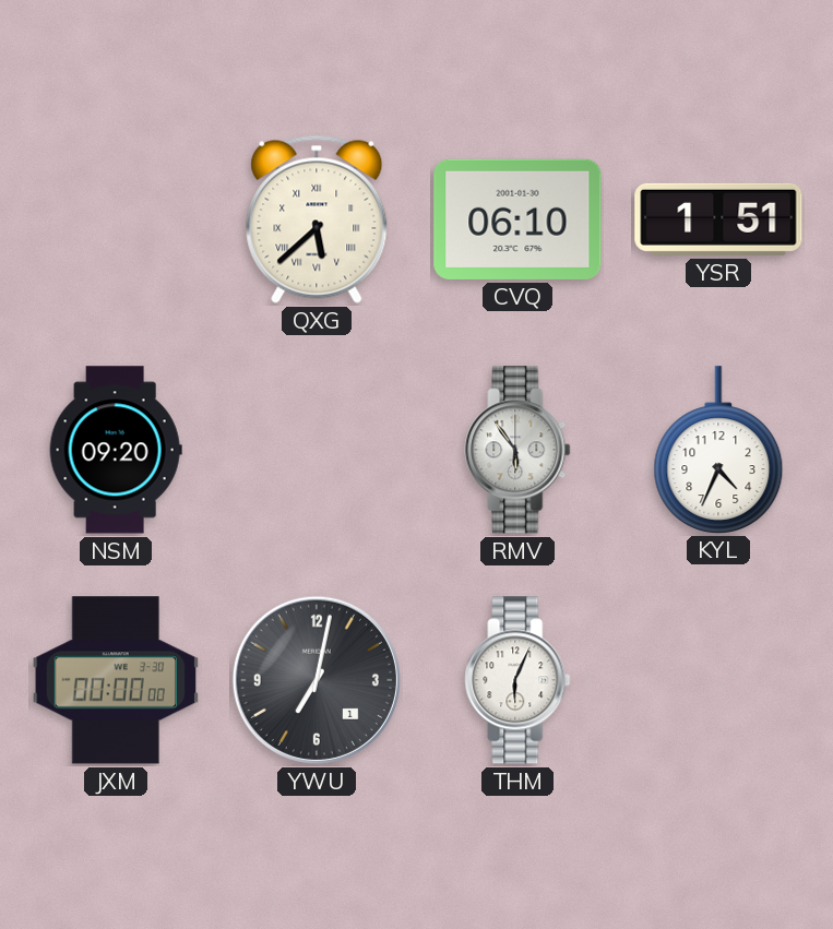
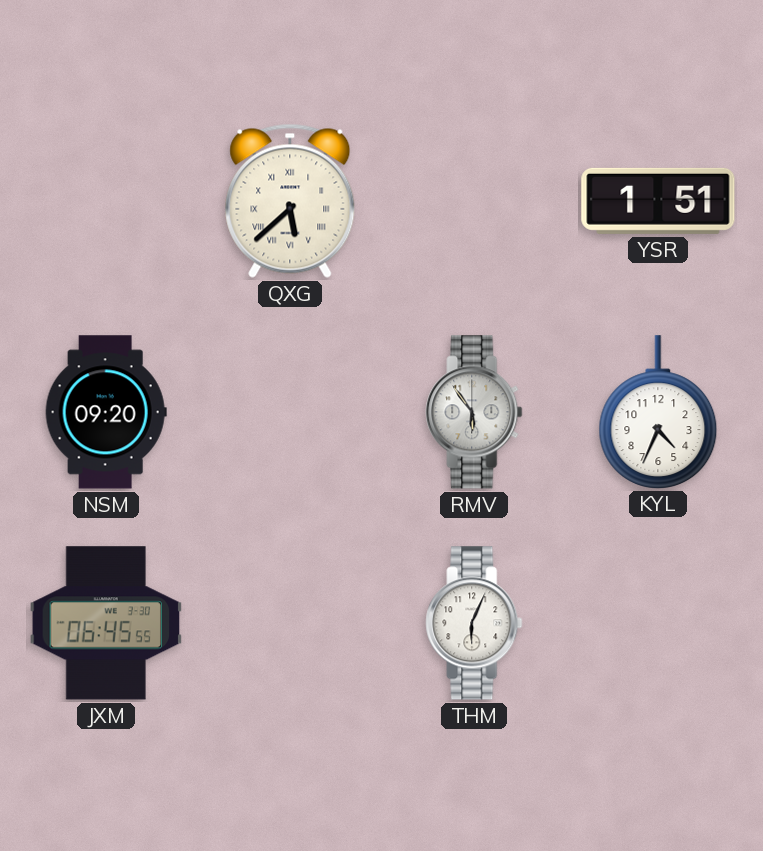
CVQ: 06:10 -> none (517, 219)
JXM: 00:00 -> 06:45 (106, 623)
YWU: 7:02 -> none (317, 680)
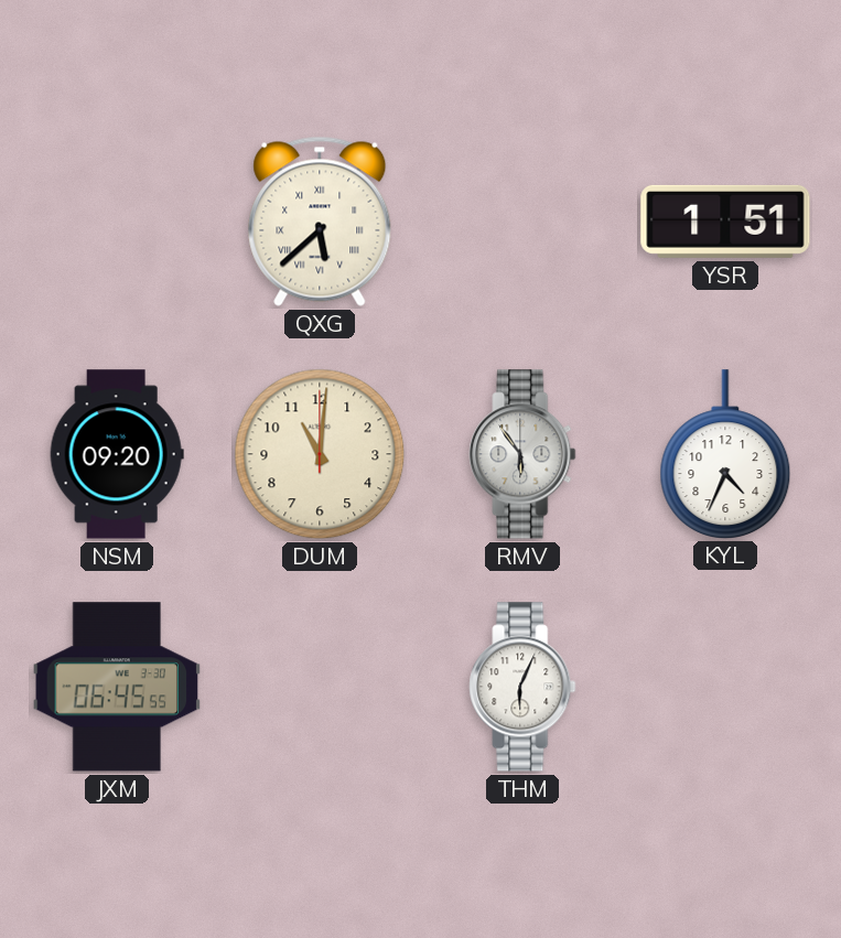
DUM: none -> 11:01 (320, 454)
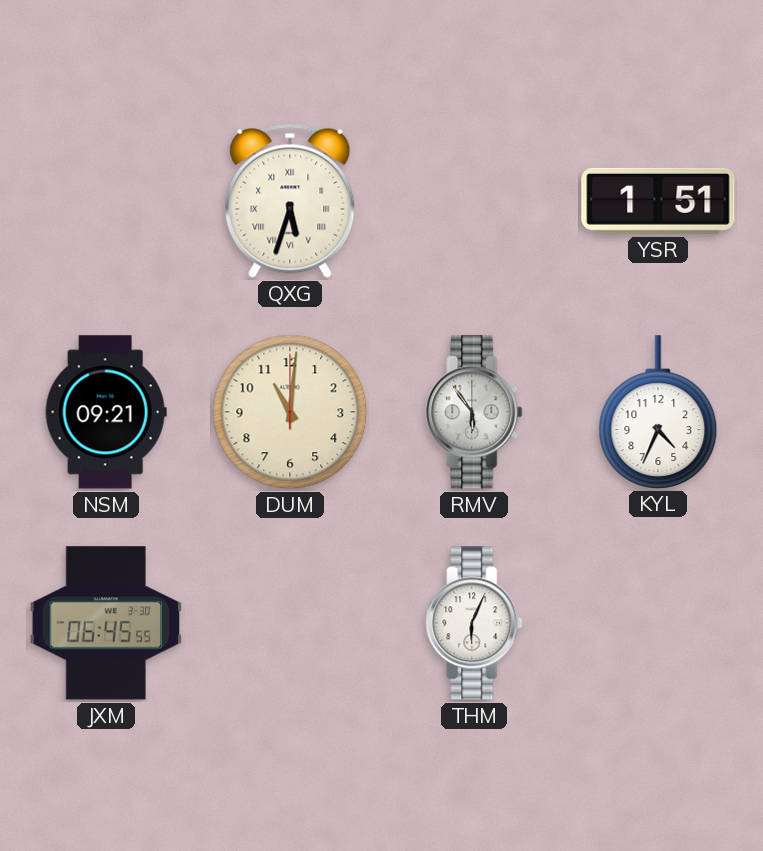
QXG: 5:38 -> 5:33 (290, 201)
NSM: 09:20 -> 09:21 (106, 412)
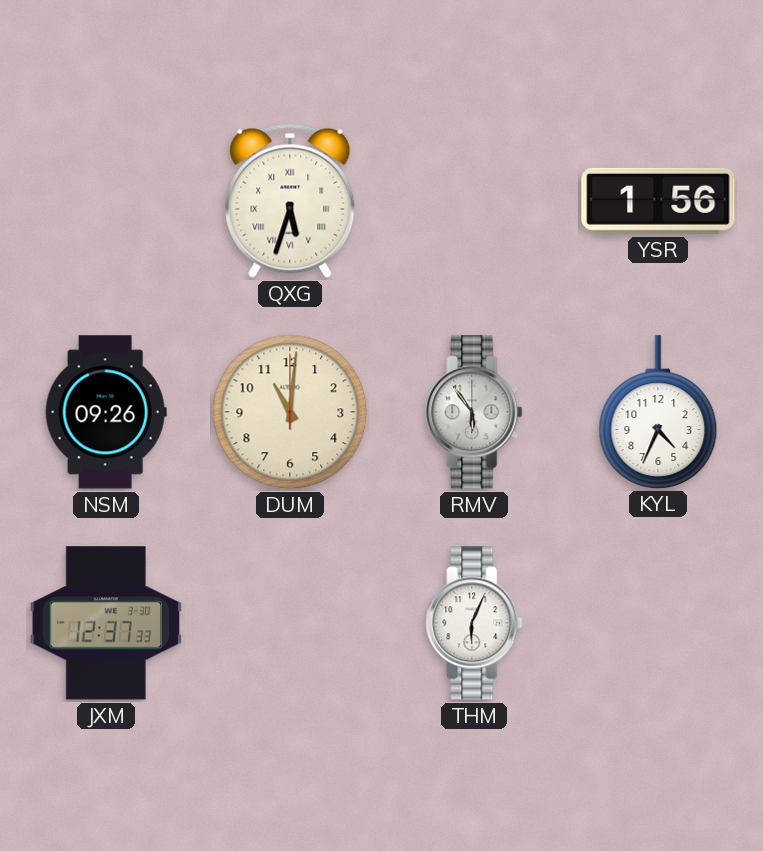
YSR: 1:51 -> 1:56 (658, 201)
NSM: 09:21 -> 09:26 (106, 412)
JXM: 06:45 -> 12:37 (106, 623)
